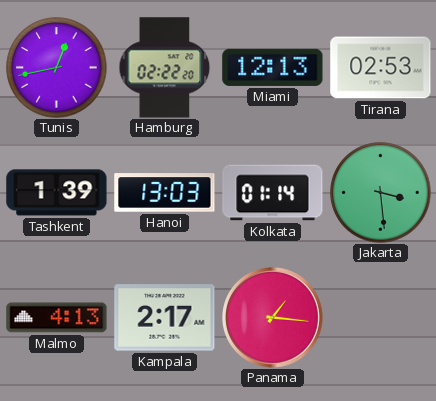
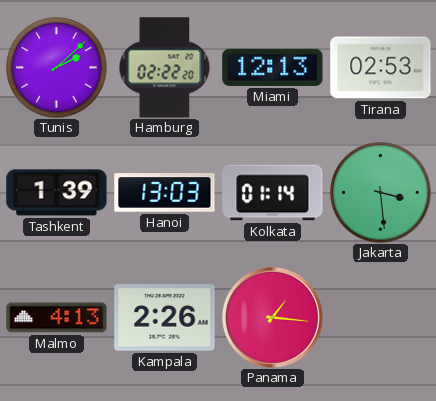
Tunis: 12:43 -> 2:08 (57, 68)
Kampala: 2:17 -> 2:26 (165, 318)
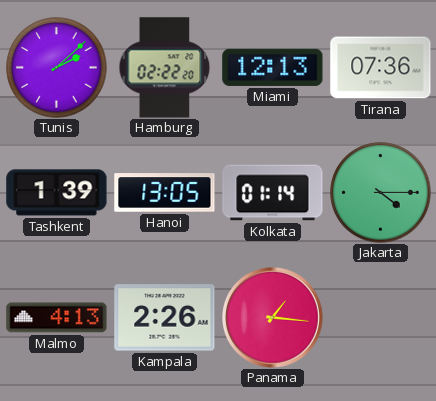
Tirana: 02:53 -> 07:36 (381, 68)
Hanoi: 13:03 -> 13:05 (165, 193)
Jakarta: 3:29 -> 4:15 (381, 193)
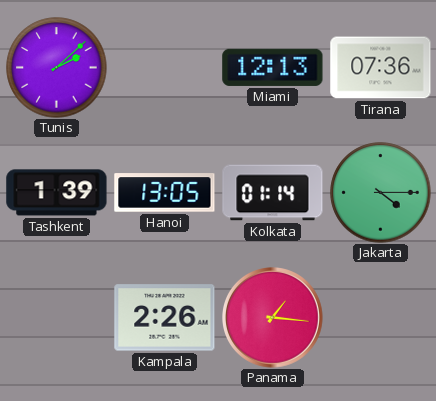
Hamburg: 02:22 -> none (165, 68)
Malmo: 4:13 -> none (57, 318)
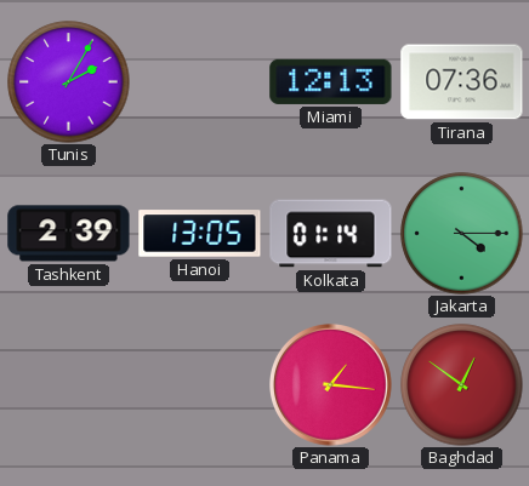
Tunis: 2:08 -> 2:05 (69, 82)
Tashkent: 1:39 -> 2:39 (69, 234)
Kampala: 2:26 -> none (165, 318)
Baghdad: none -> 12:51 (462, 385)
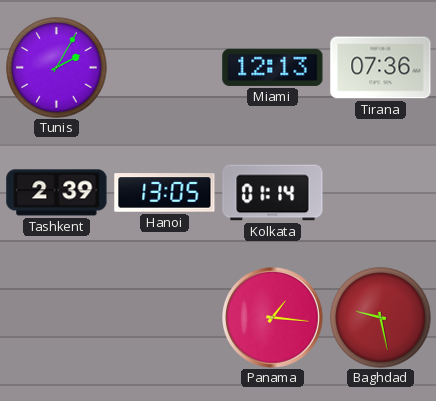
Jakarta: 4:15 -> none (462, 234)
Baghdad: 12:51 -> 9:28 (381, 318)
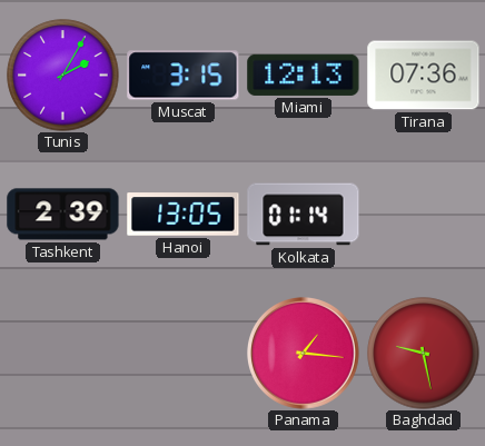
Muscat: none -> 3:15 (184, 76)
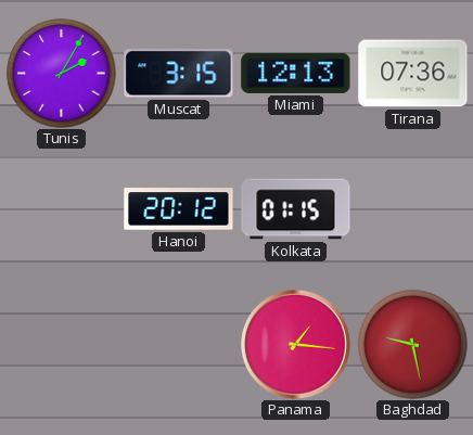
Tashkent: 2:39 -> none (63, 215)
Hanoi: 13:05 -> 20:12 (179, 209)
Kolkata: 01:14 -> 01:15 (296, 209)
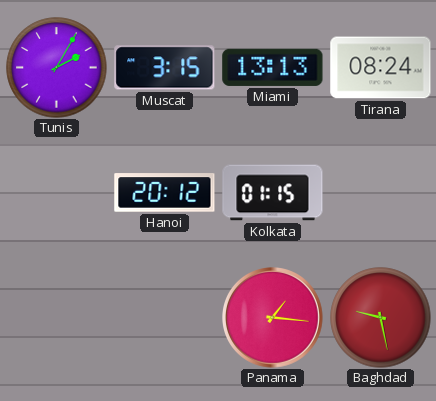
Miami: 12:13 -> 13:13 (273, 67)
Tirana: 07:36 -> 08:24 (381, 68)
